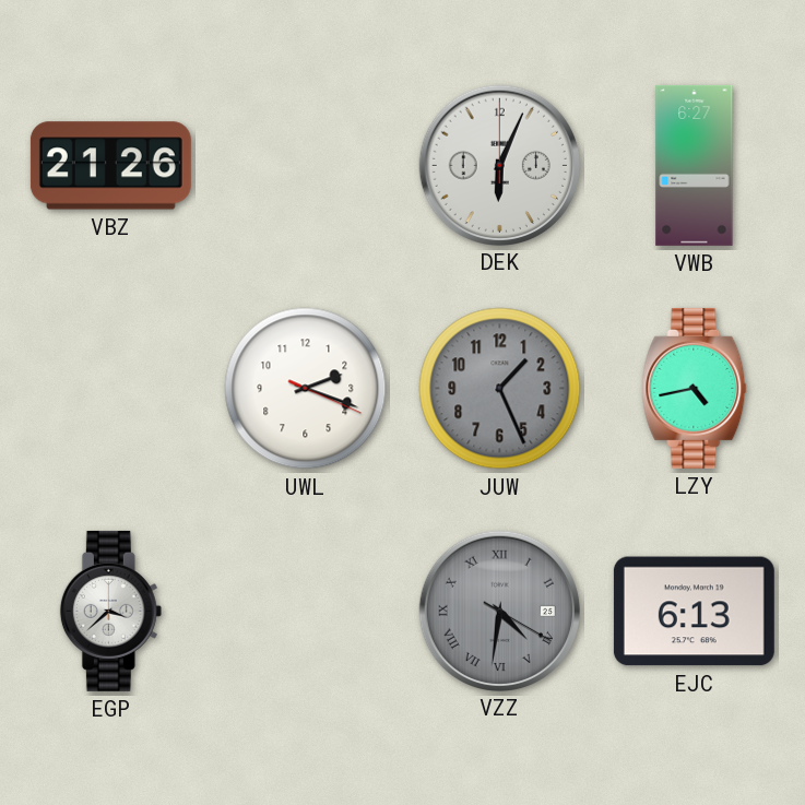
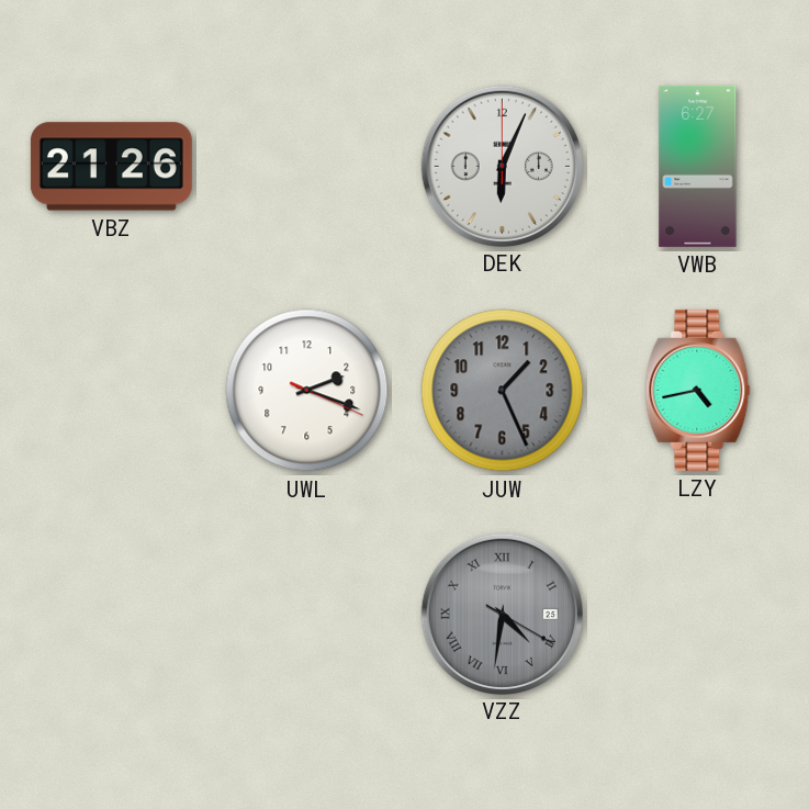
EGP: 3:38 -> none (110, 611)
EJC: 6:13 -> none (694, 612)
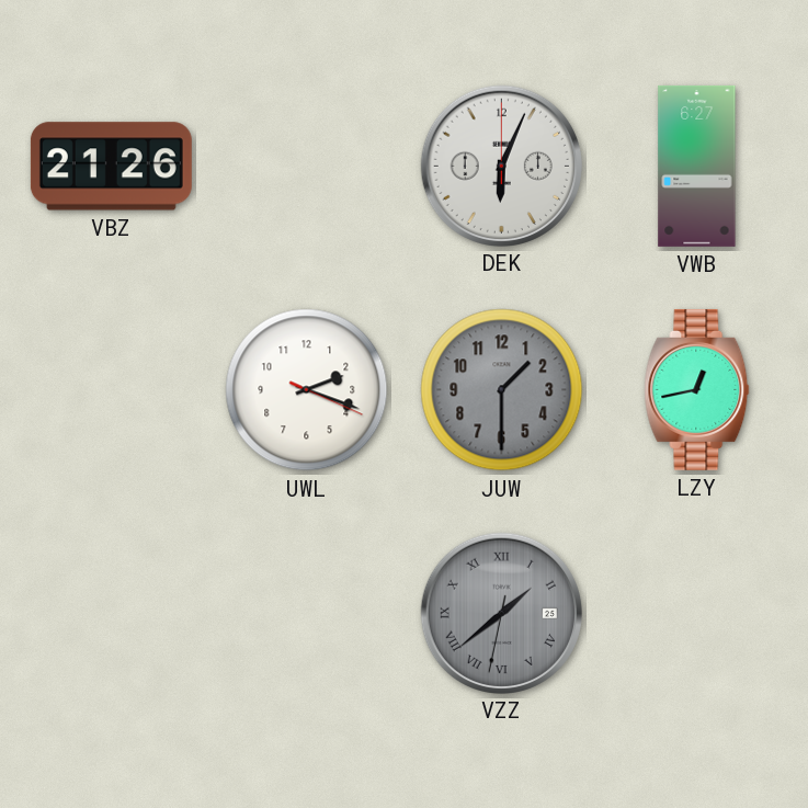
JUW: 1:26 -> 1:30 (502, 390)
LZY: 4:43 -> 12:43 (697, 389)
VZZ: 4:31 -> 1:38 (501, 613)
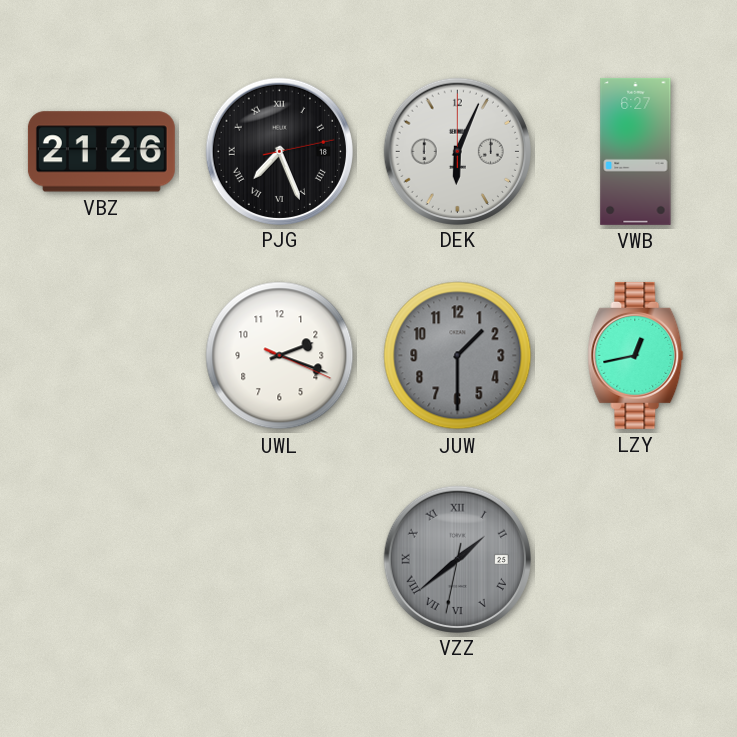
PJG: none -> 7:26 (279, 151)
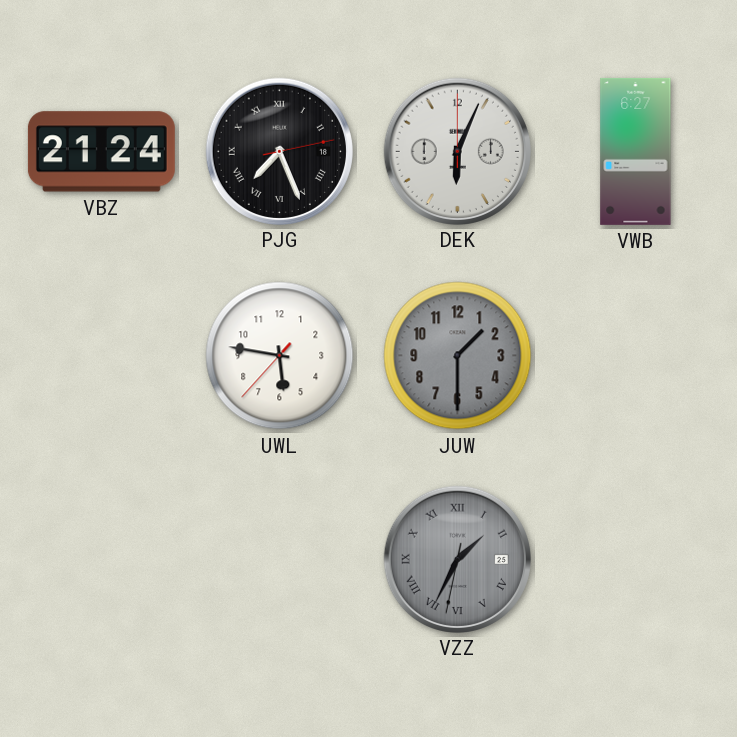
VBZ: 21:26 -> 21:24 (101, 152)
UWL: 2:18 -> 5:46 (280, 356)
LZY: 12:43 -> none (636, 355)
VZZ: 1:38 -> 1:34 (457, 559)
